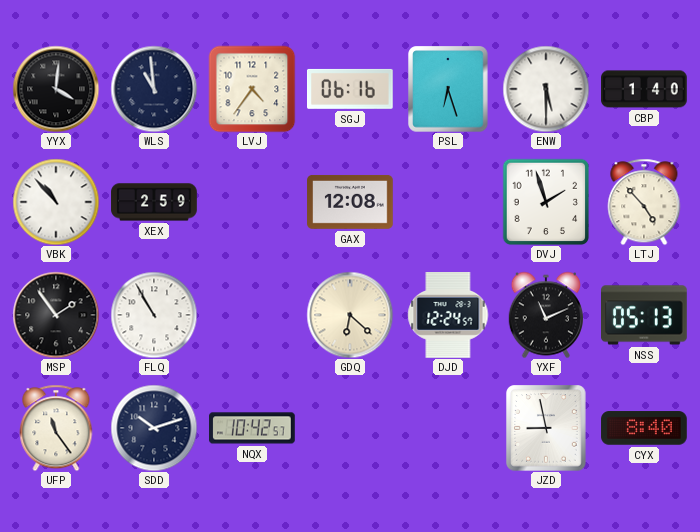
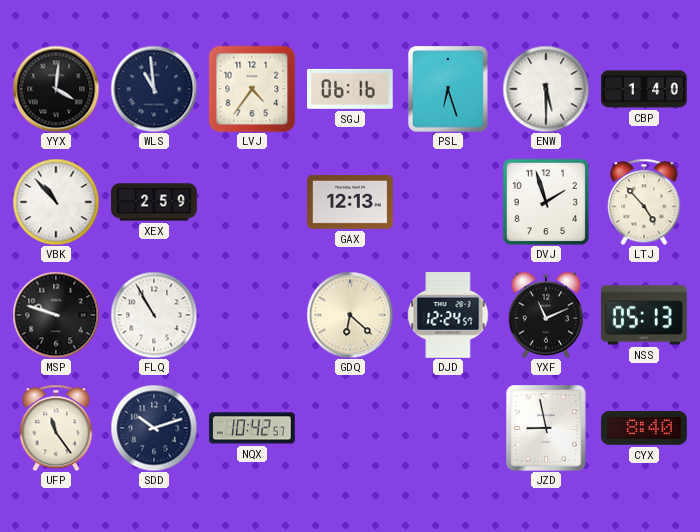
GAX: 12:08 -> 12:13 (350, 202)
MSP: 1:54 -> 9:48 (56, 315)
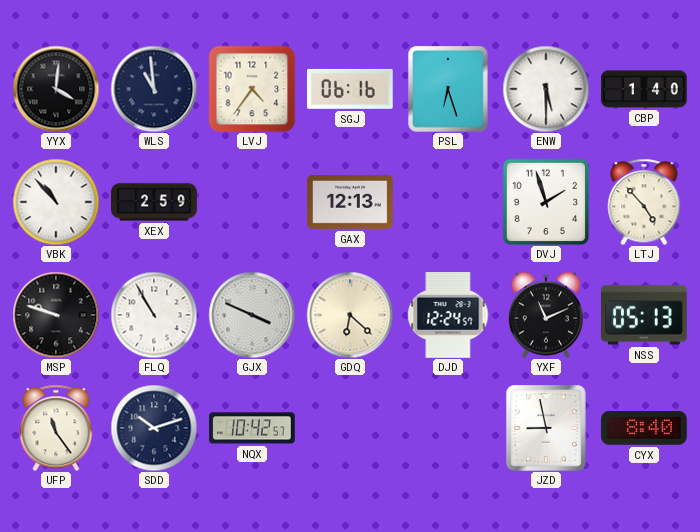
GJX: none -> 3:49 (252, 315)
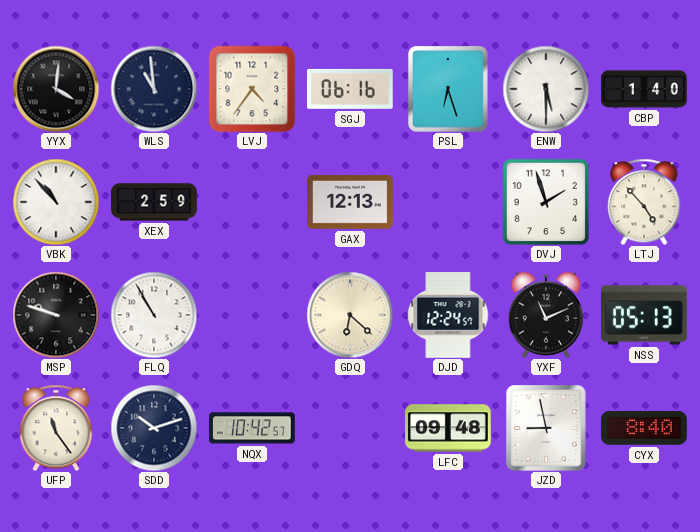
GJX: 3:49 -> none (252, 315)
LFC: none -> 09:48 (448, 428)
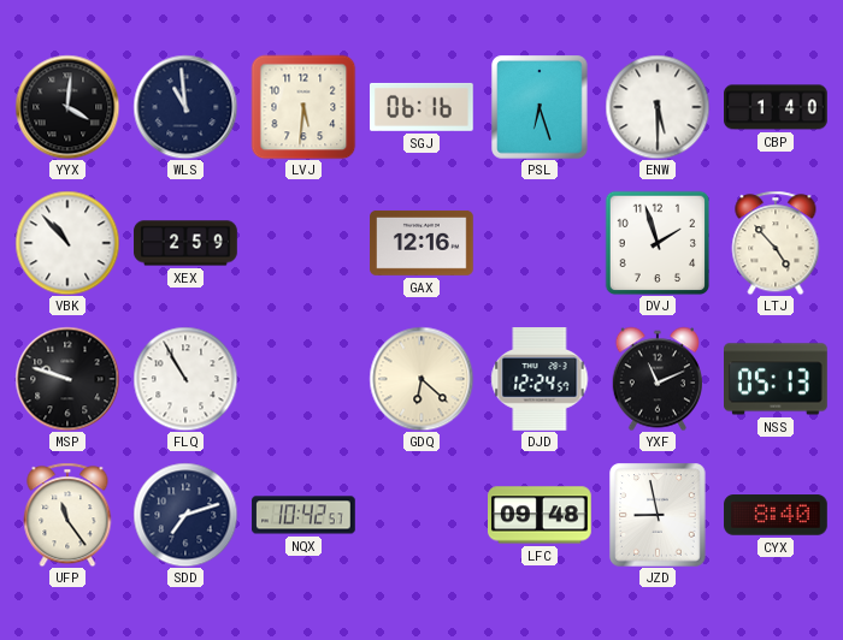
LVJ: 4:36 -> 5:31 (303, 107)
GAX: 12:13 -> 12:16 (421, 243)
SDD: 10:12 -> 7:12 (185, 515)
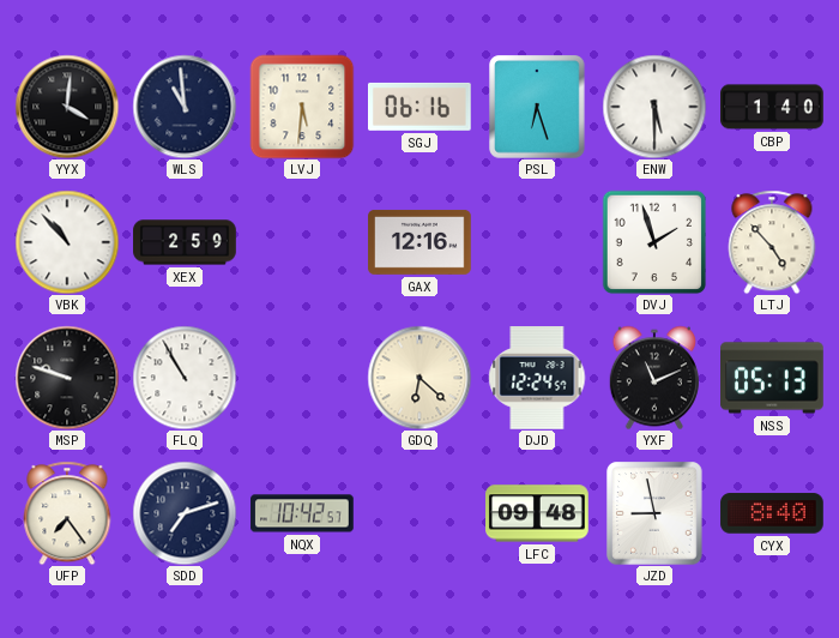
UFP: 11:24 -> 7:24 (67, 513)
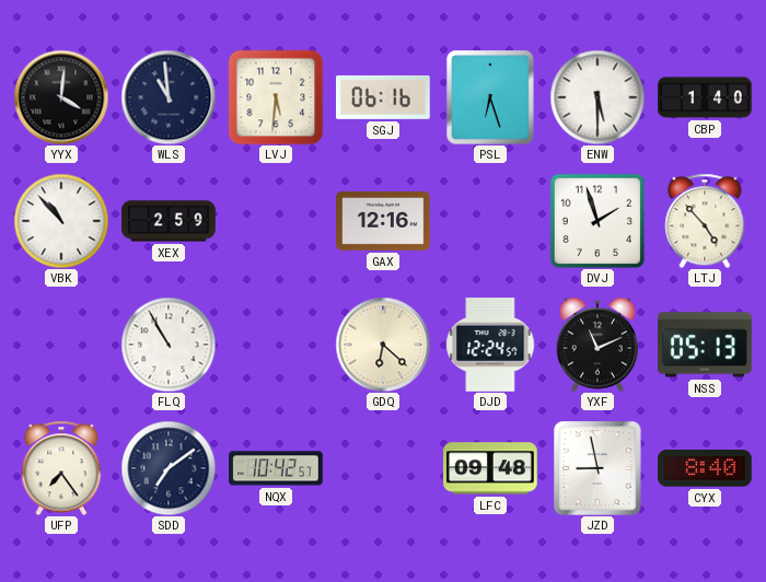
MSP: 9:48 -> none (67, 378)
SDD: 7:12 -> 7:09 (169, 468)
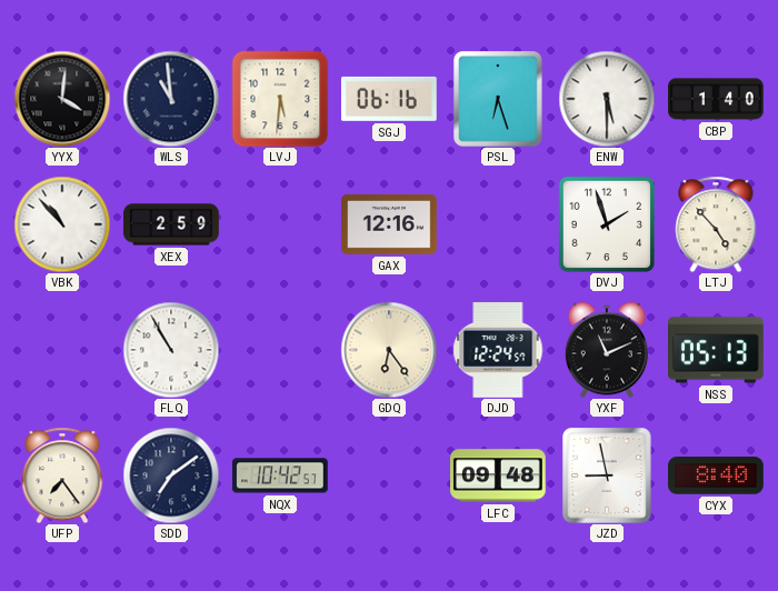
GDQ: 6:22 -> 6:24 (389, 350)
